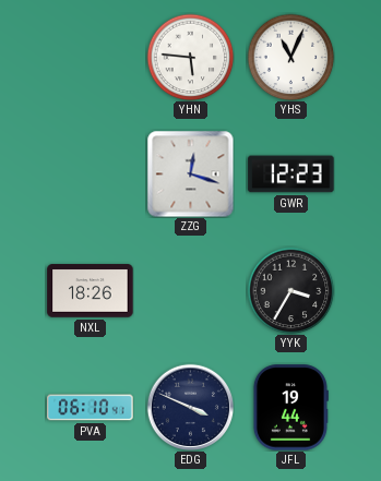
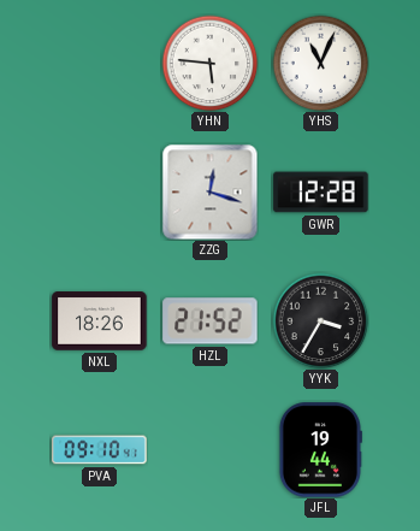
GWR: 12:23 -> 12:28 (321, 193)
HZL: none -> 21:52 (211, 321)
PVA: 06:10 -> 09:10 (100, 450)
EDG: 3:49 -> none (190, 407)
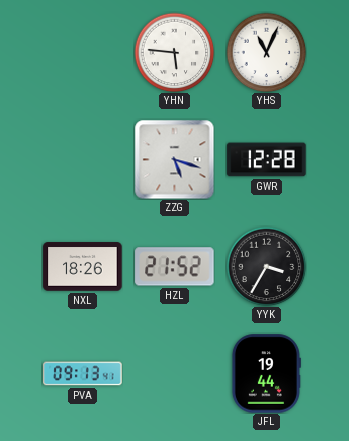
ZZG: 12:18 -> 5:18 (174, 159)
PVA: 09:10 -> 09:13 (83, 374)
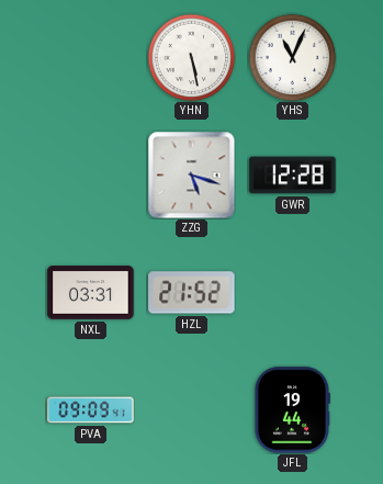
YHN: 5:46 -> 5:28 (191, 57)
NXL: 18:26 -> 03:31 (91, 293)
YYK: 3:35 -> none (266, 266)
PVA: 09:13 -> 09:09 (91, 410)
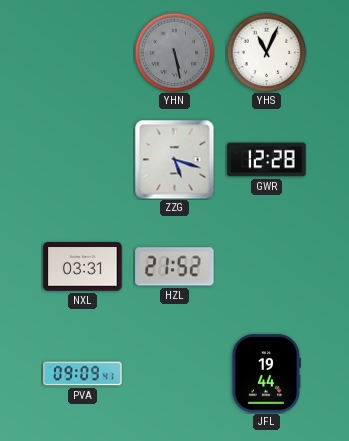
YHN dial: white -> grey (174, 52)
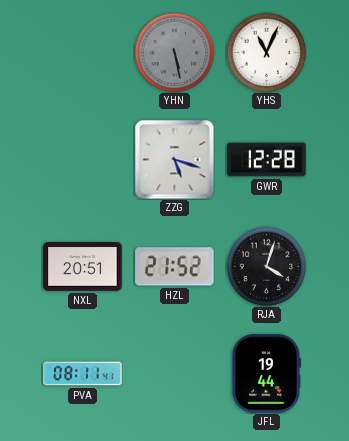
NXL: 03:31 -> 20:51 (83, 267)
RJA: none -> 4:03 (266, 266)
PVA: 09:09 -> 08:11 (83, 374)
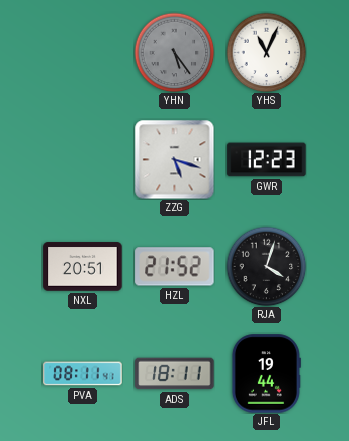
YHN: 5:28 -> 5:24 (174, 52)
GWR: 12:28 -> 12:23 (267, 160)
ADS: none -> 18:11 (175, 374)
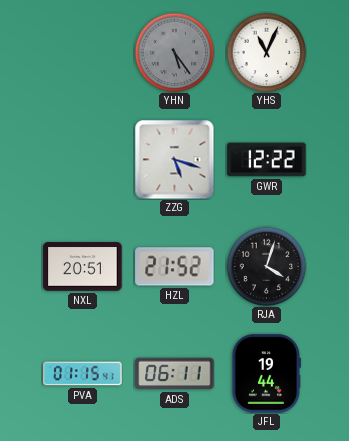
GWR: 12:23 -> 12:22 (267, 160)
PVA: 08:11 -> 01:15 (83, 374)
ADS: 18:11 -> 06:11 (175, 374)
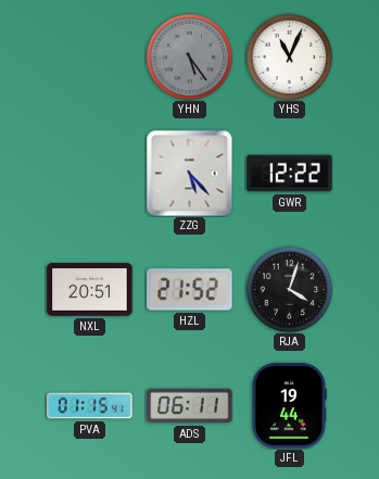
ZZG: 5:18 -> 5:23 (189, 173)
